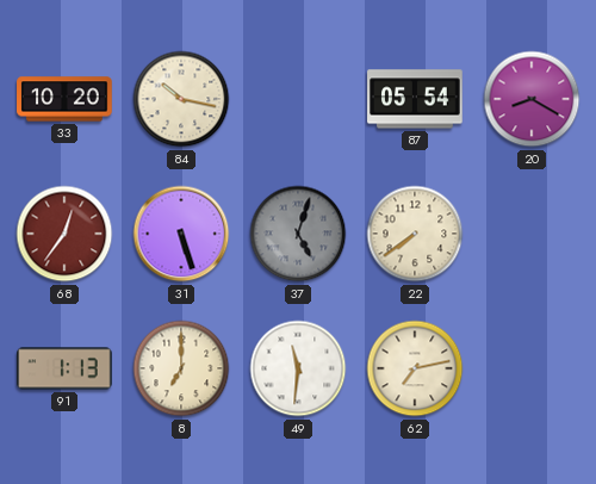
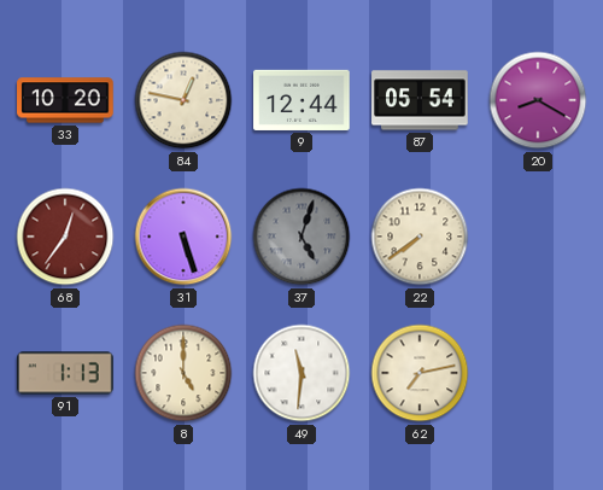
84: 10:17 -> 12:47 (183, 100)
9: none -> 12:44 (301, 100)
8: 7:00 -> 5:00 (183, 373)
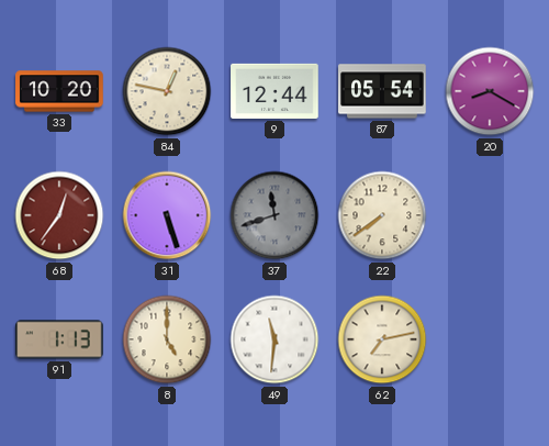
37: 5:03 -> 11:42 (274, 215)
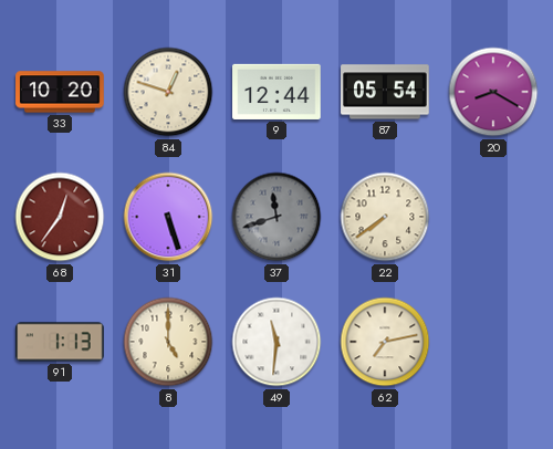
84: 12:47 -> 12:48 (168, 92)
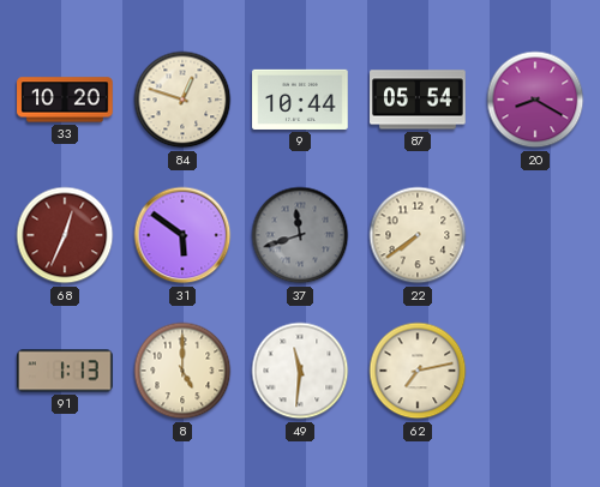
9: 12:44 -> 10:44 (300, 100)
68: 12:36 -> 12:34 (65, 235)
31: 5:27 -> 5:51 (182, 235)
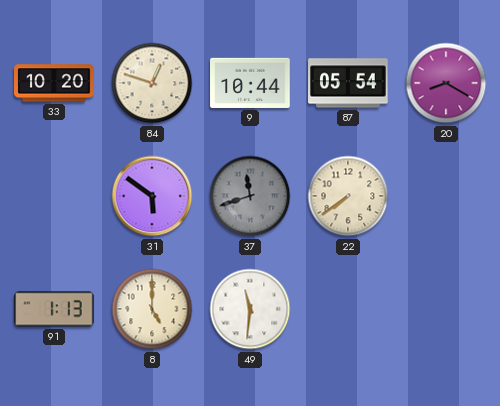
68: 12:34 -> none (65, 235)
62: 7:13 -> none (418, 371)
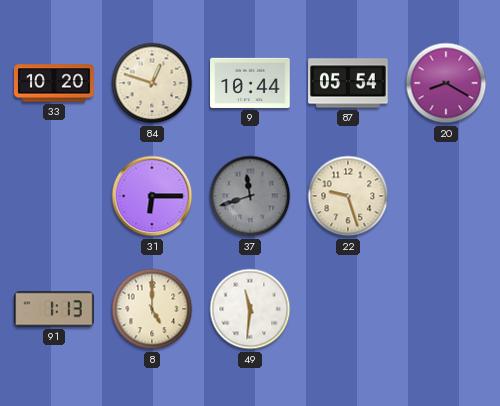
31: 5:51 -> 6:15 (152, 196)
22: 7:39 -> 9:27 (348, 196)
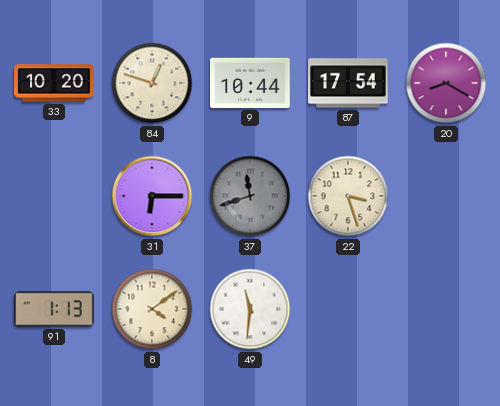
87: 05:54 -> 17:54 (348, 83)
22: 9:27 -> 3:27 (348, 196)
8: 5:00 -> 4:09 (152, 309)
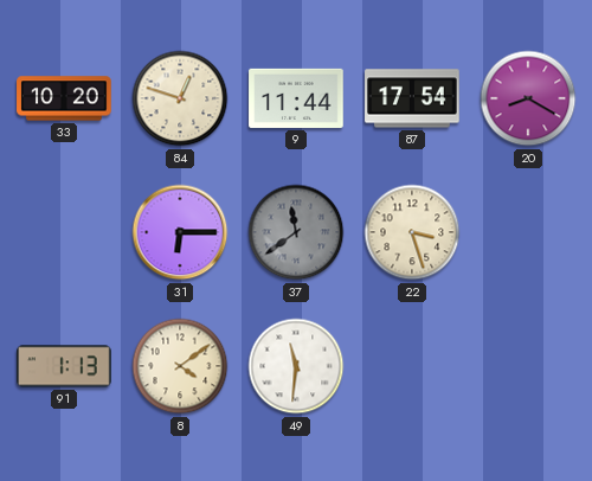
9: 10:44 -> 11:44 (296, 98)
37: 11:42 -> 11:39 (296, 232)
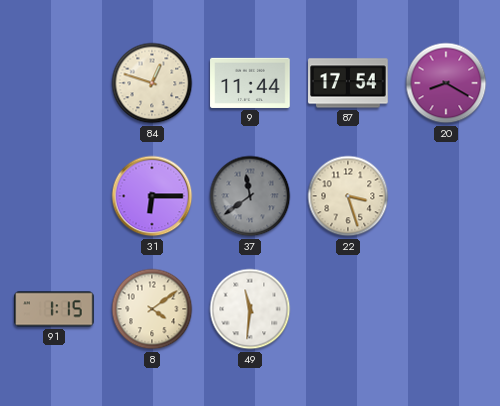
33: 10:20 -> none (64, 98)
91: 1:13 -> 1:15 (54, 309)
